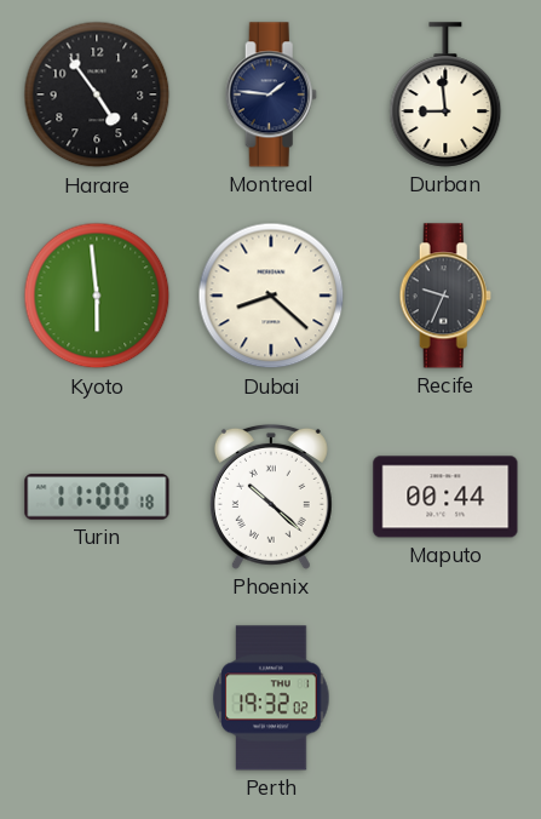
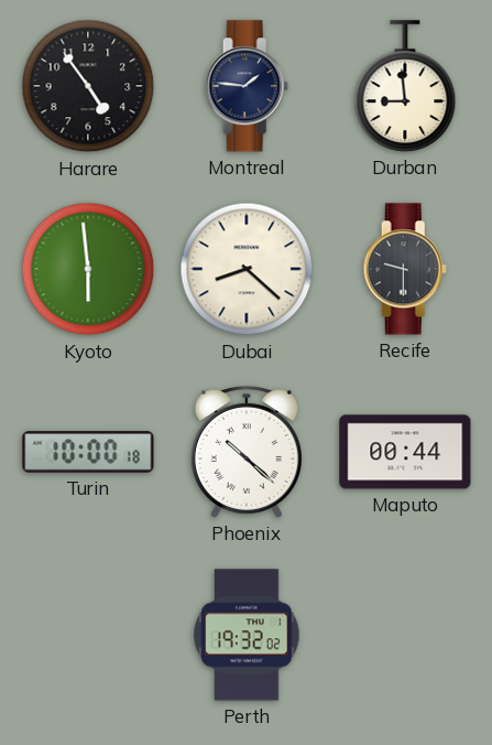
Recife: 9:34 -> 9:30 (405, 269)
Turin: 11:00 -> 10:00 (88, 452)
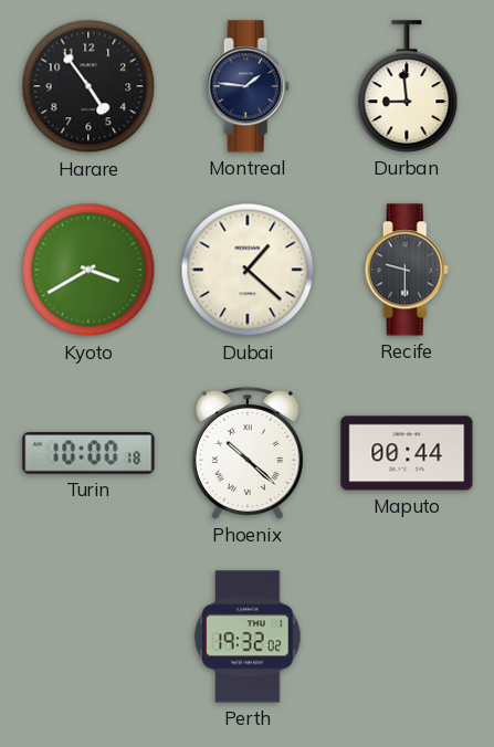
Kyoto: 5:59 -> 3:40 (88, 270)
Dubai: 8:22 -> 1:22 (248, 270)
